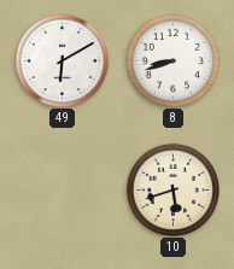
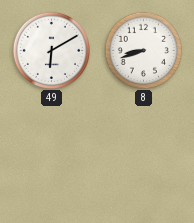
10: 5:42 -> none (172, 189)
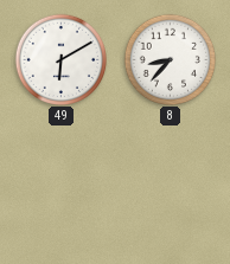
8: 8:42 -> 8:37 (170, 59)
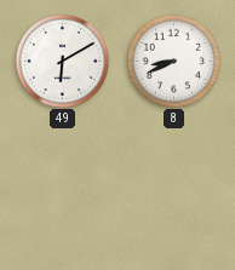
8: 8:37 -> 8:41 (173, 61)
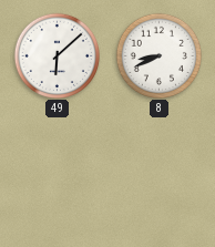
49: 6:10 -> 6:08 (57, 55)
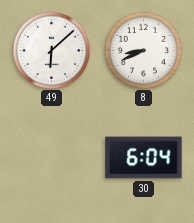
30: none -> 6:04 (144, 158)
